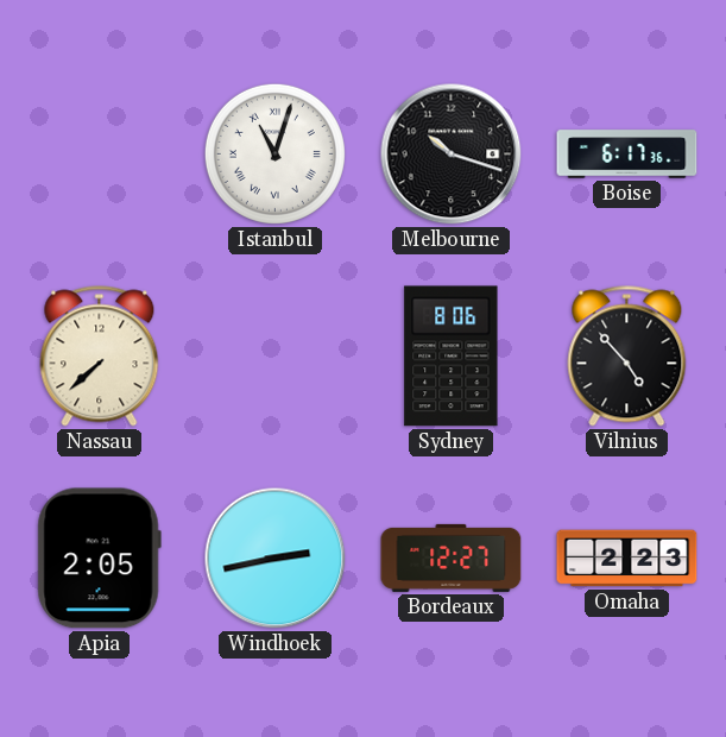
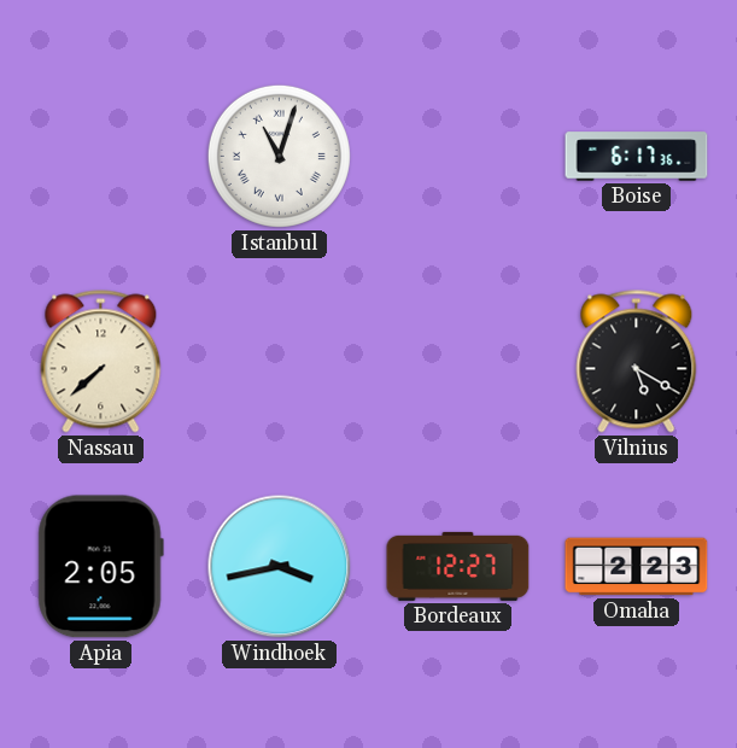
Melbourne: 10:18 -> none (452, 155)
Sydney: 8:06 -> none (452, 357)
Vilnius: 4:53 -> 5:20 (637, 362)
Windhoek: 2:43 -> 3:43 (280, 567)
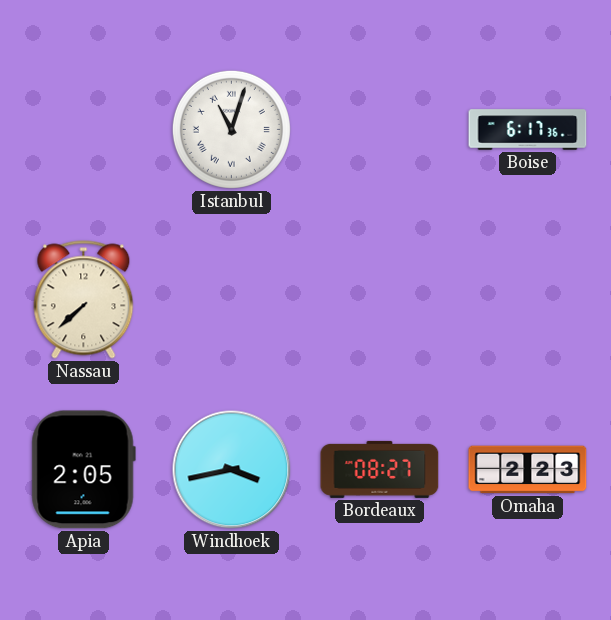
Vilnius: 5:20 -> none (637, 362)
Bordeaux: 12:27 -> 08:27 (380, 469)
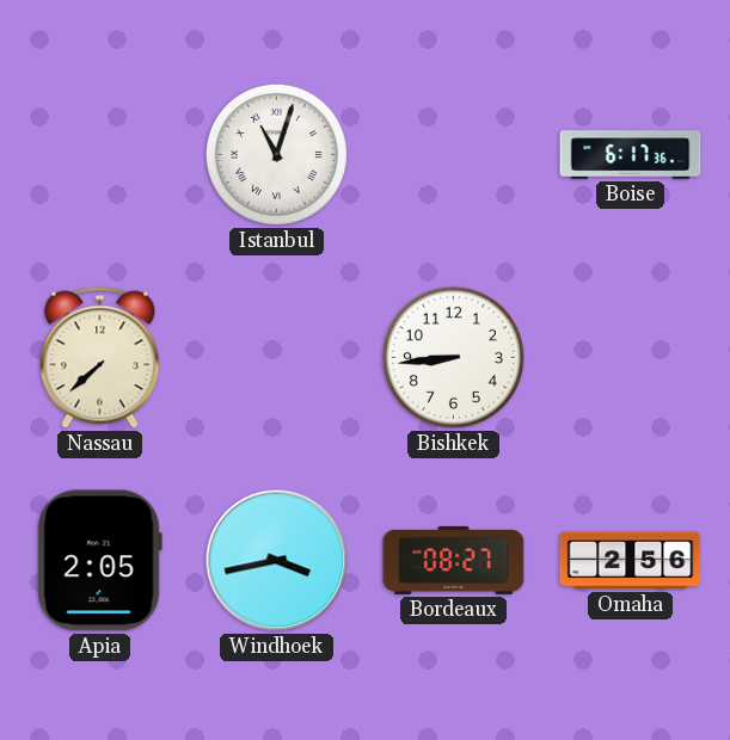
Bishkek: none -> 8:44 (453, 357)
Omaha: 2:23 -> 2:56 (631, 561)
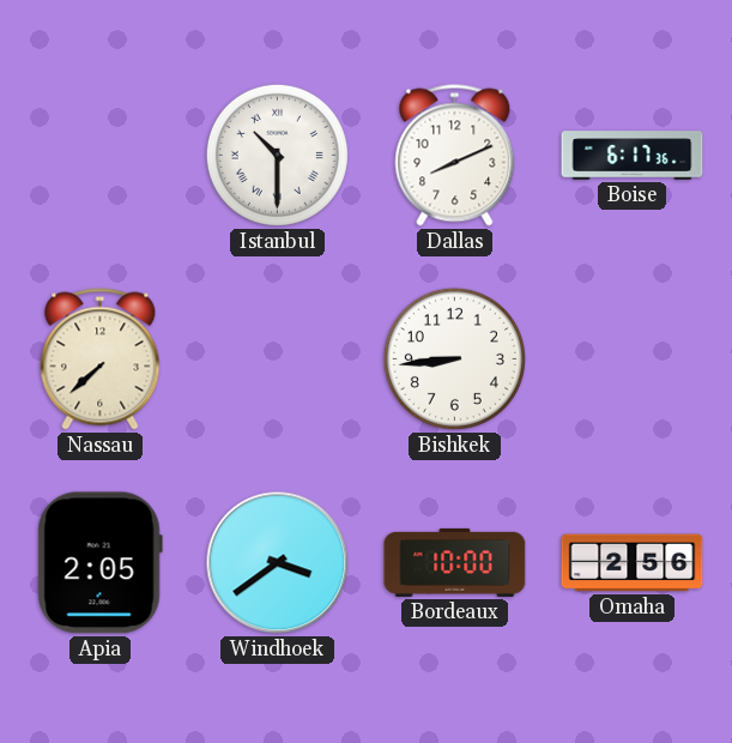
Istanbul: 11:03 -> 10:30 (277, 155)
Dallas: none -> 8:11 (455, 156)
Windhoek: 3:43 -> 3:39 (278, 563)
Bordeaux: 08:27 -> 10:00 (455, 562)
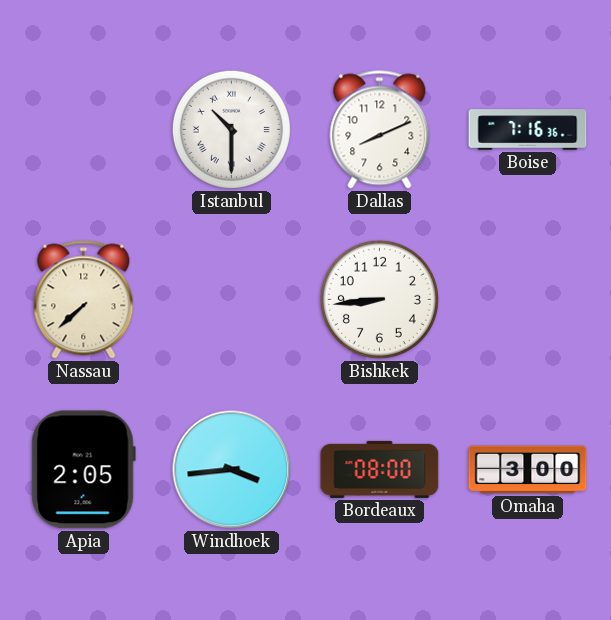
Boise: 6:17 -> 7:16 (528, 130)
Windhoek: 3:39 -> 3:44 (232, 470)
Bordeaux: 10:00 -> 08:00 (380, 469)
Omaha: 2:56 -> 3:00 (528, 470)
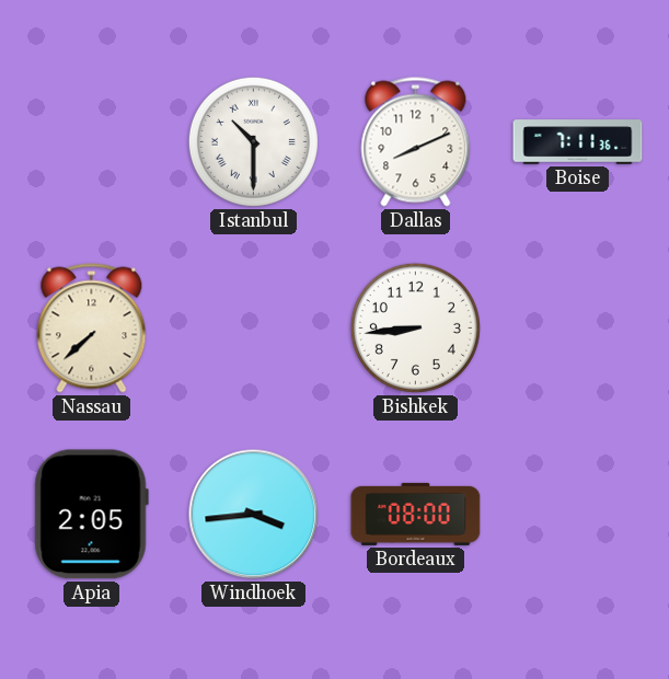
Boise: 7:16 -> 7:11 (578, 142)
Omaha: 3:00 -> none (528, 470)
